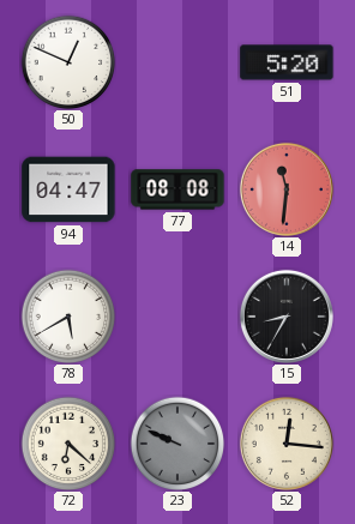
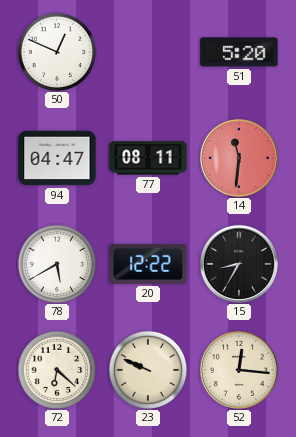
77: 08:08 -> 08:11 (148, 158)
20: none -> 12:22 (148, 264)
23 dial: grey -> cream (148, 370)
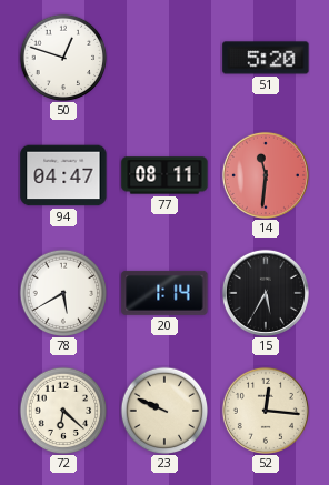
50: 12:49 -> 12:48 (63, 58)
20: 12:22 -> 1:14 (164, 293)
15: 8:35 -> 5:35 (266, 293)
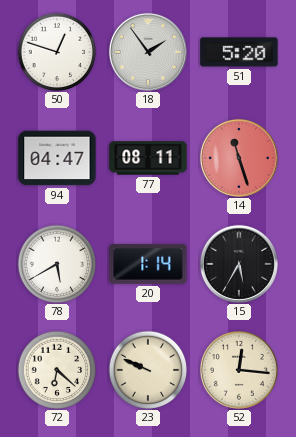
18: none -> 1:54 (148, 52)
14: 11:31 -> 11:27 (239, 158)
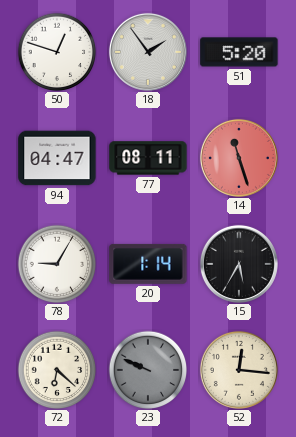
78: 5:40 -> 9:05 (57, 264)
23 dial: cream -> grey (148, 370)
